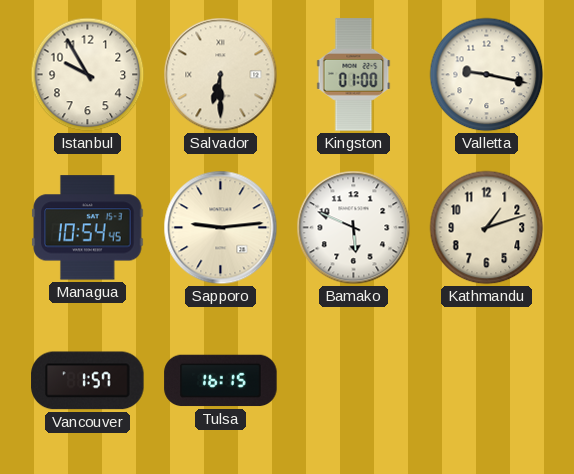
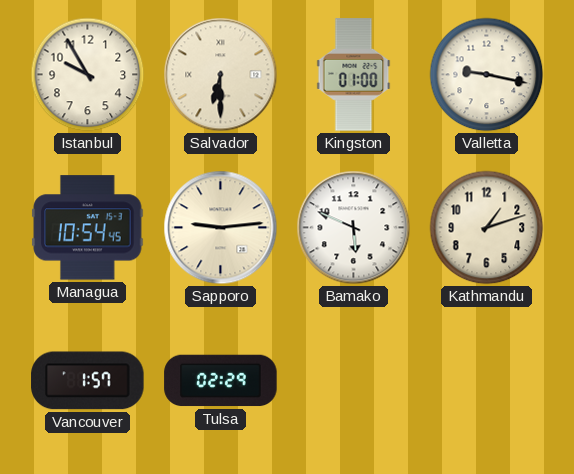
Tulsa: 16:15 -> 02:29 (221, 381)
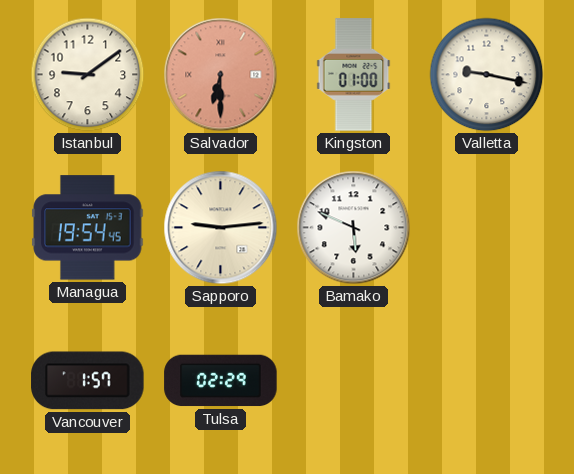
Istanbul: 9:55 -> 9:09 (88, 75)
Salvador dial: cream -> salmon (221, 75)
Managua: 10:54 -> 19:54 (88, 228)
Kathmandu: 1:12 -> none (487, 228)
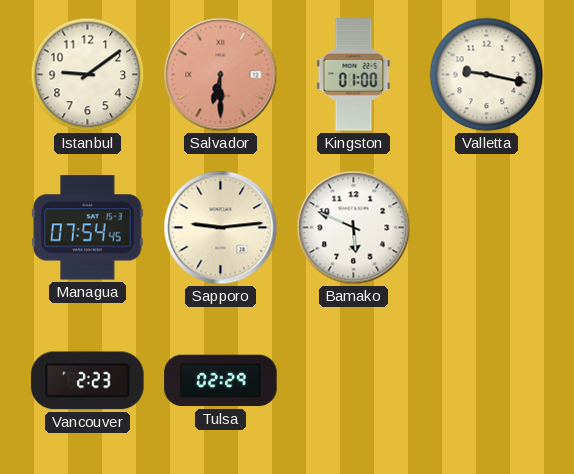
Managua: 19:54 -> 07:54 (88, 228)
Vancouver: 1:57 -> 2:23 (88, 381)
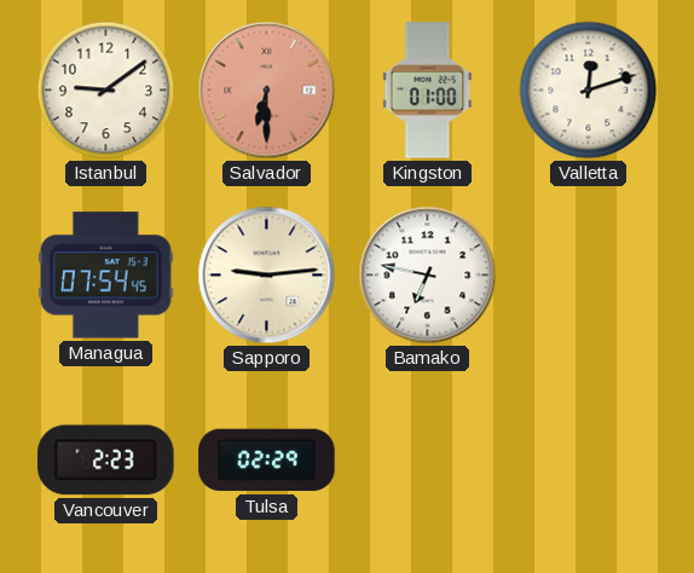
Valletta: 9:17 -> 12:12 (589, 91)
Bamako: 5:49 -> 6:47 (428, 276)
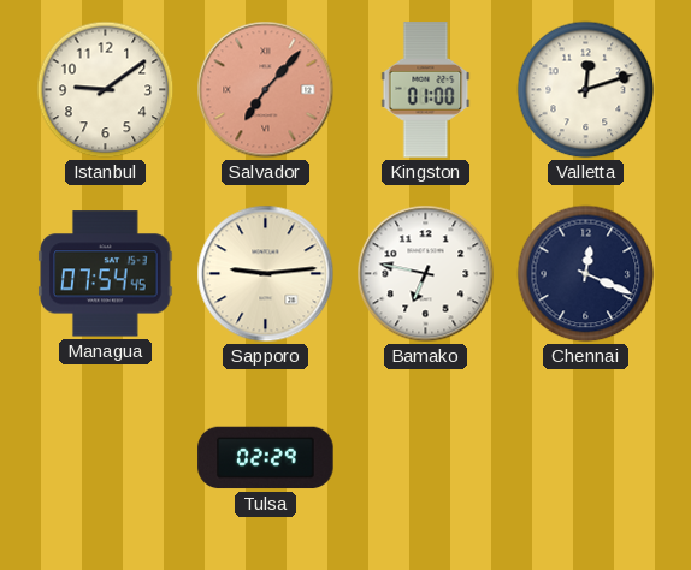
Salvador: 6:30 -> 7:07 (266, 90)
Chennai: none -> 12:19 (586, 274)
Vancouver: 2:23 -> none (106, 461)
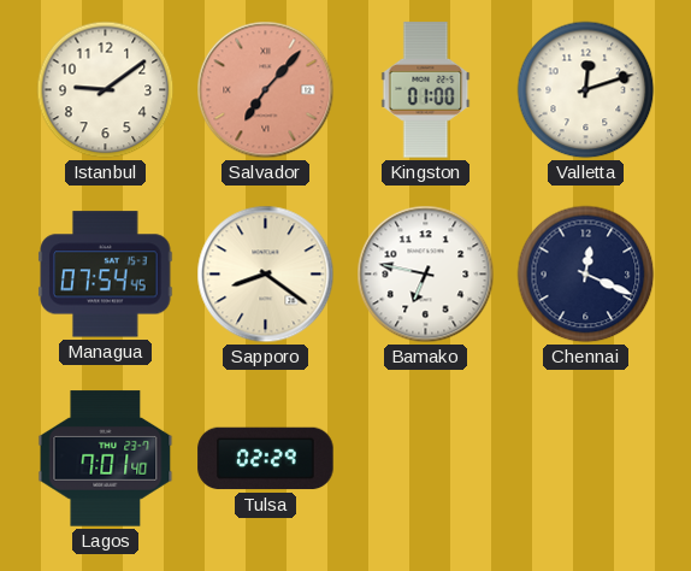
Sapporo: 9:14 -> 8:21 (266, 275)
Lagos: none -> 7:01 (106, 459)
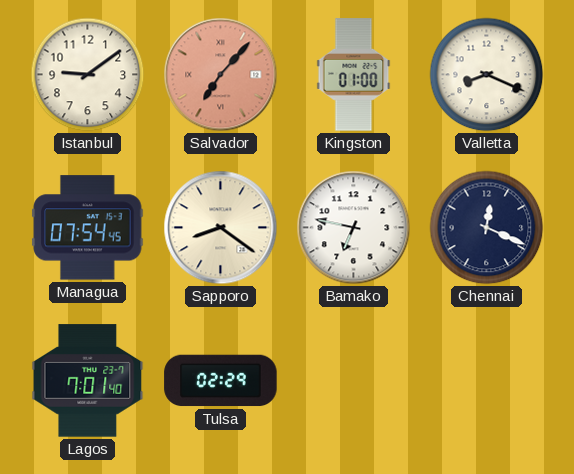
Valletta: 12:12 -> 8:19 (487, 75)
